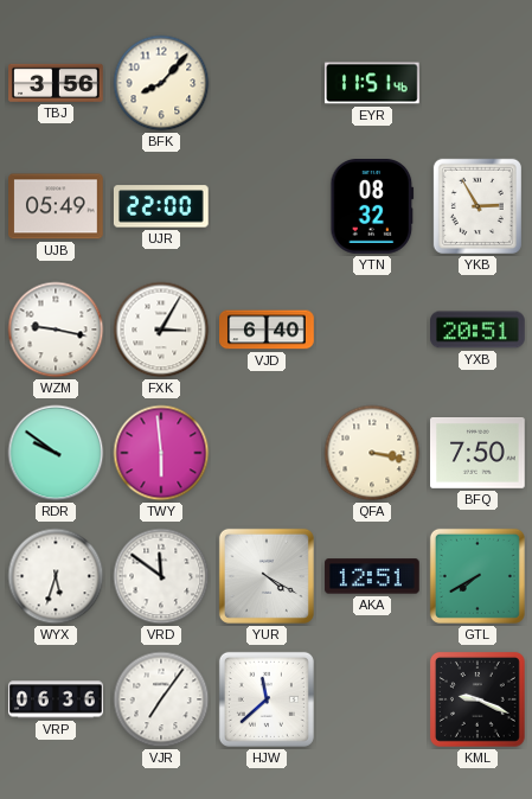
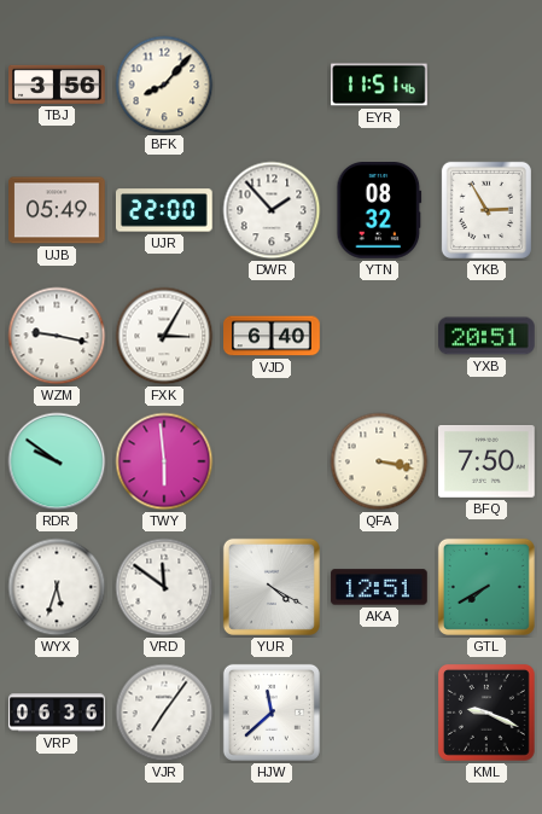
DWR: none -> 1:53 (272, 210)
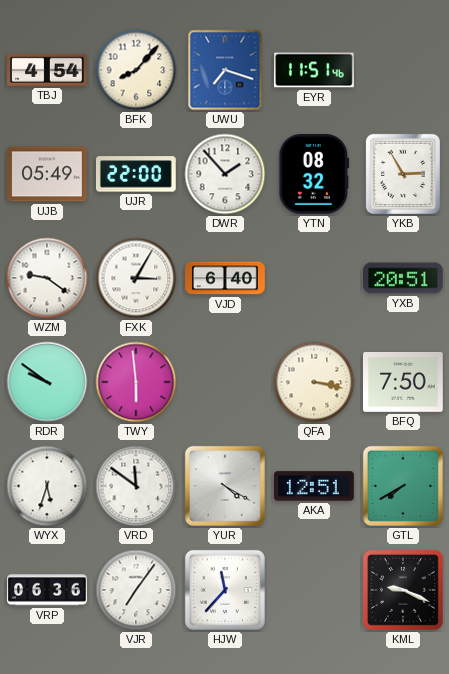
TBJ: 3:56 -> 4:54 (47, 70)
UWU: none -> 7:18 (225, 70)
WZM: 9:17 -> 9:21 (47, 278)
HJW: 11:38 -> 11:37 (225, 590)
